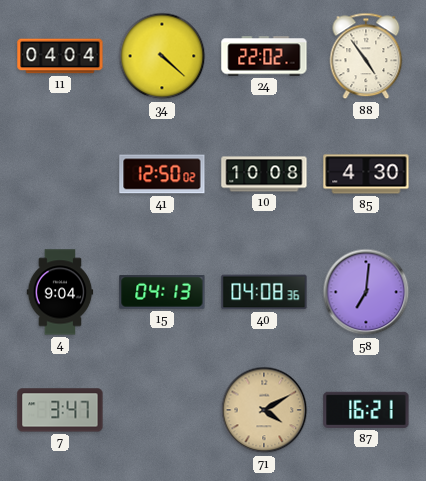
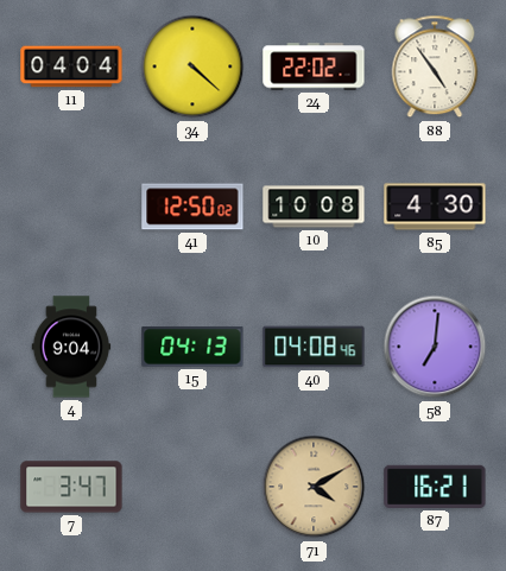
40: 04:08:36 -> 04:08:46 (314, 347)
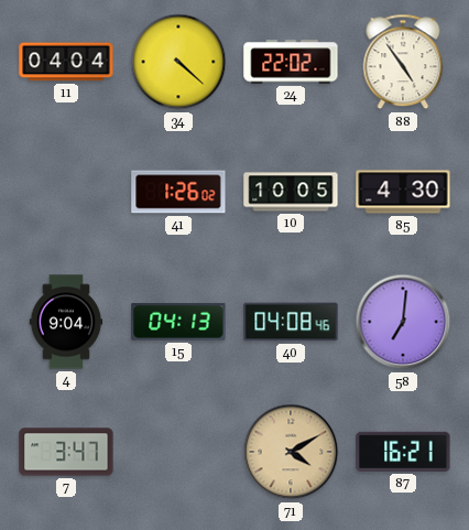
41: 12:50 -> 1:26 (178, 192)
10: 10:08 -> 10:05 (291, 192)
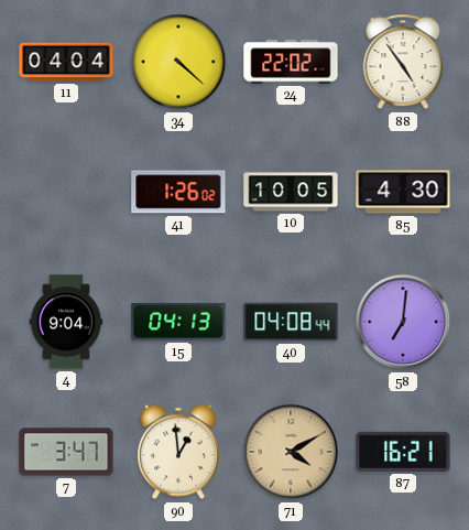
40: 04:08:46 -> 04:08:44 (291, 322)
90: none -> 12:59 (178, 452)
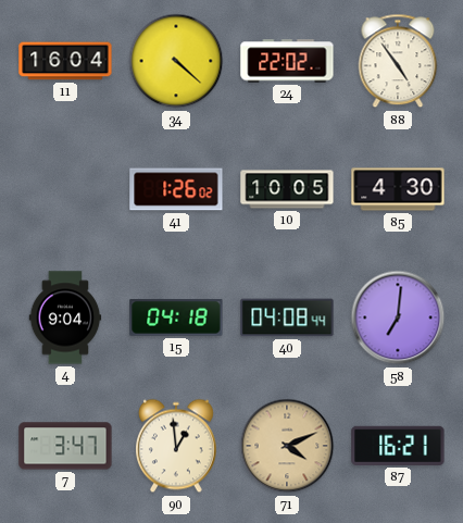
11: 04:04 -> 16:04 (65, 61)
15: 04:13 -> 04:18 (176, 317)
71: 4:10 -> 4:11 (287, 446)
